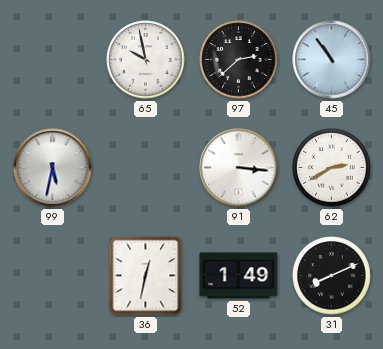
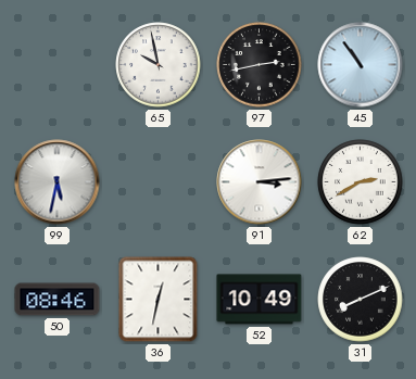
97: 2:38 -> 2:43 (260, 65)
91: 3:16 -> 3:14 (260, 182)
50: none -> 08:46 (58, 300)
52: 1:49 -> 10:49 (260, 300)
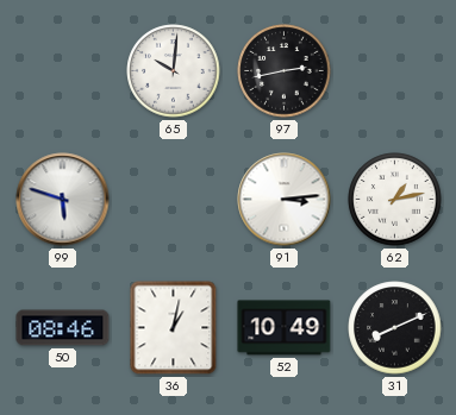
65: 9:58 -> 10:01 (174, 71)
45: 10:54 -> none (361, 65)
99: 5:32 -> 5:48 (63, 200)
62: 2:40 -> 1:13 (395, 200)
36: 12:32 -> 1:02 (174, 328)
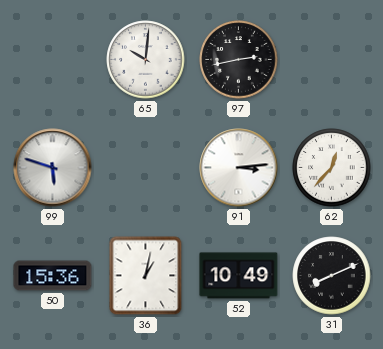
62: 1:13 -> 12:37 (332, 168)
50: 08:46 -> 15:36 (53, 276)
